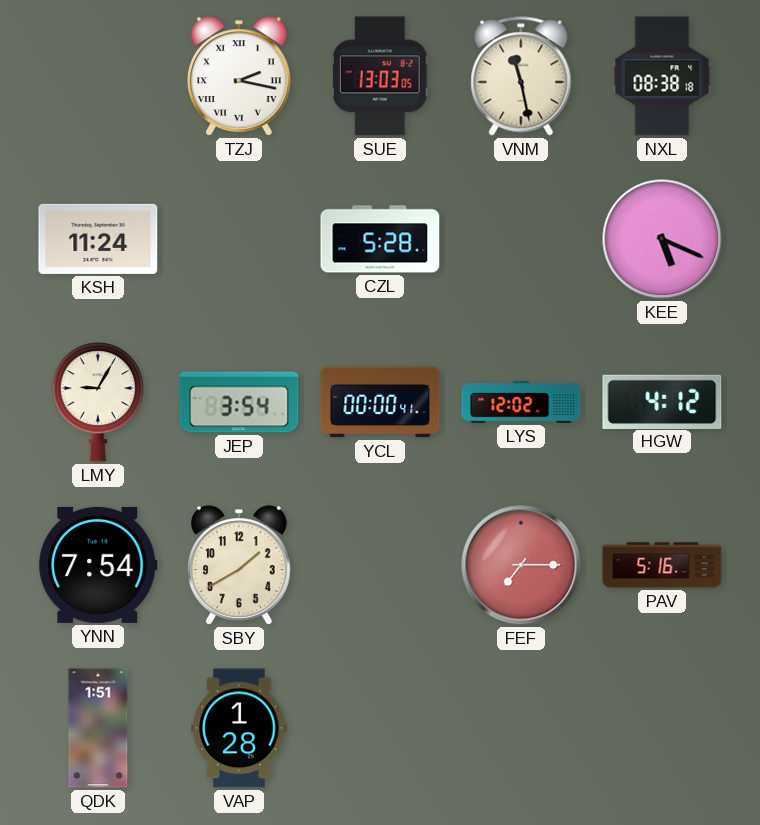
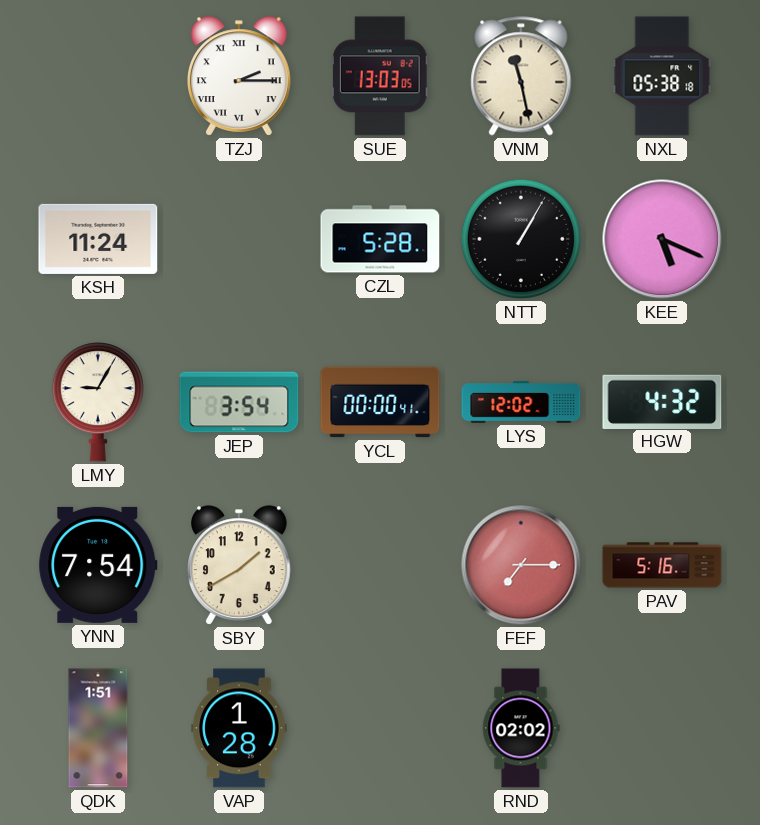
TZJ: 2:17 -> 2:15 (240, 76)
NXL: 08:38 -> 05:38 (662, 76)
NTT: none -> 1:05 (521, 239)
HGW: 4:12 -> 4:32 (662, 401)
RND: none -> 02:02 (521, 728)
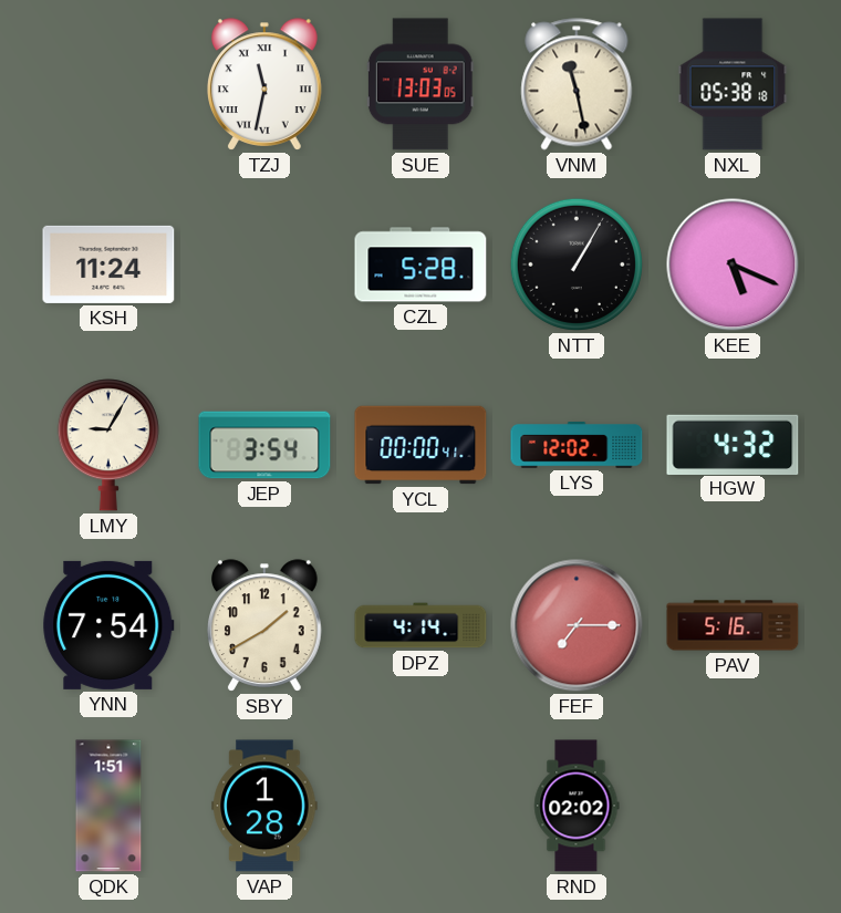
TZJ: 2:15 -> 11:32 (266, 84)
DPZ: none -> 4:14 (420, 625)
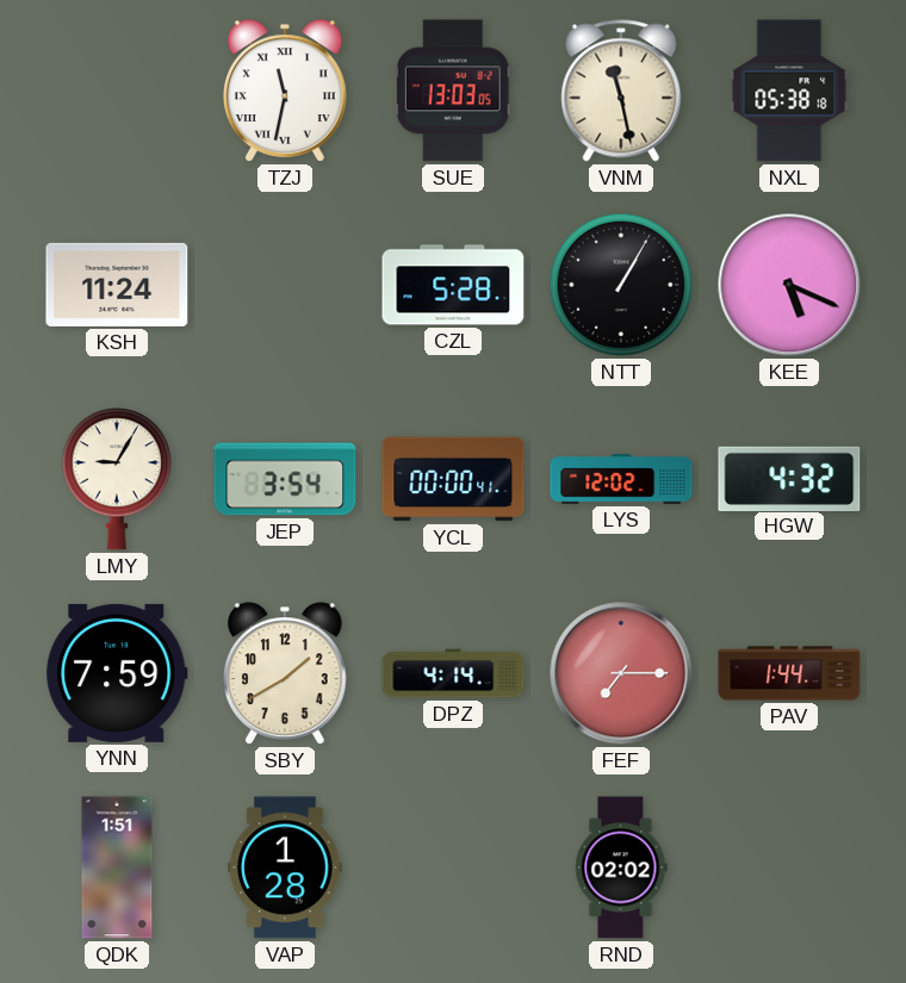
YNN: 7:54 -> 7:59 (117, 673)
PAV: 5:16 -> 1:44 (789, 673)
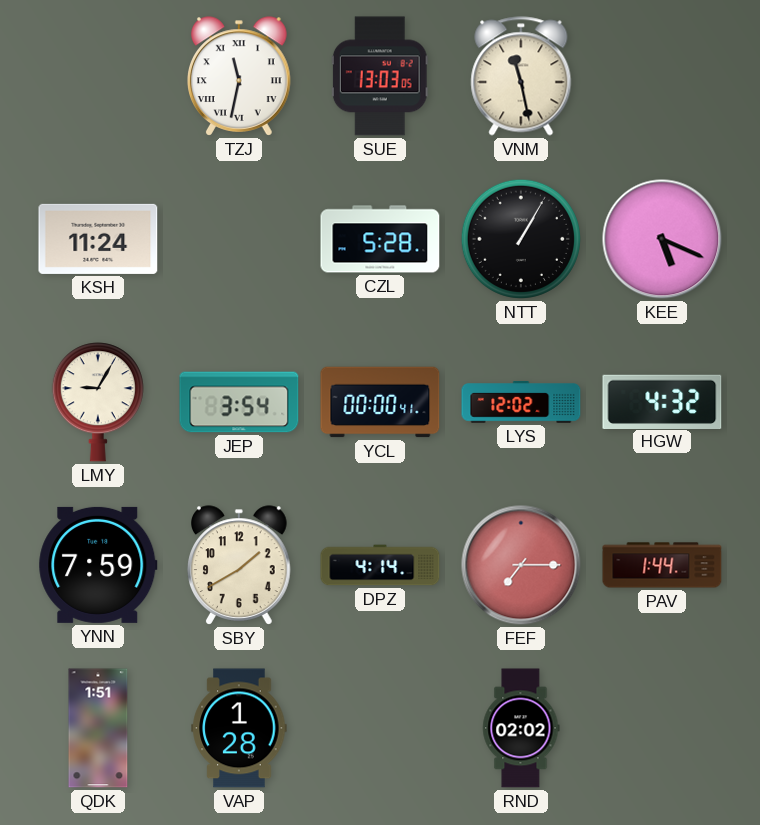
NXL: 05:38 -> none (789, 91)
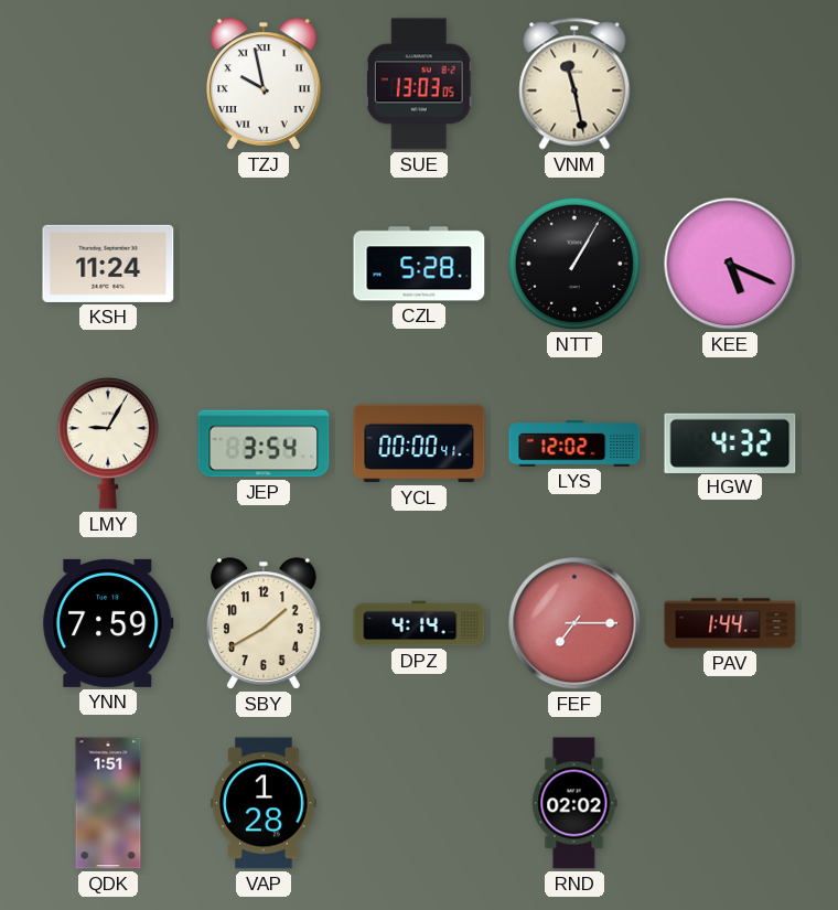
TZJ: 11:32 -> 9:58 (265, 84)
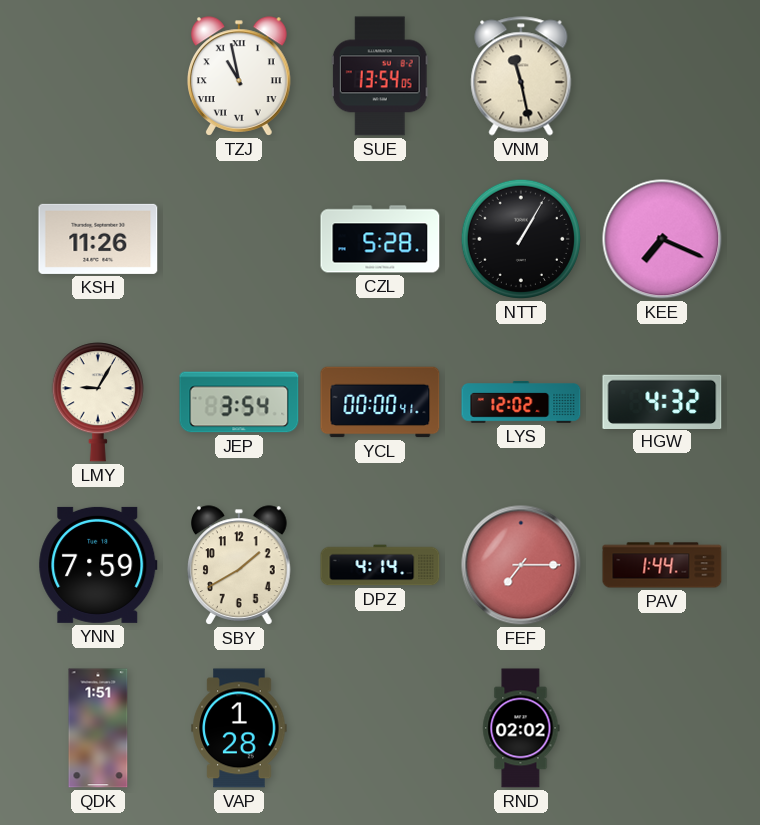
TZJ: 9:58 -> 10:58 (240, 76)
SUE: 13:03 -> 13:54 (380, 76)
KSH: 11:24 -> 11:26 (98, 239)
KEE: 5:19 -> 7:19 (662, 239)
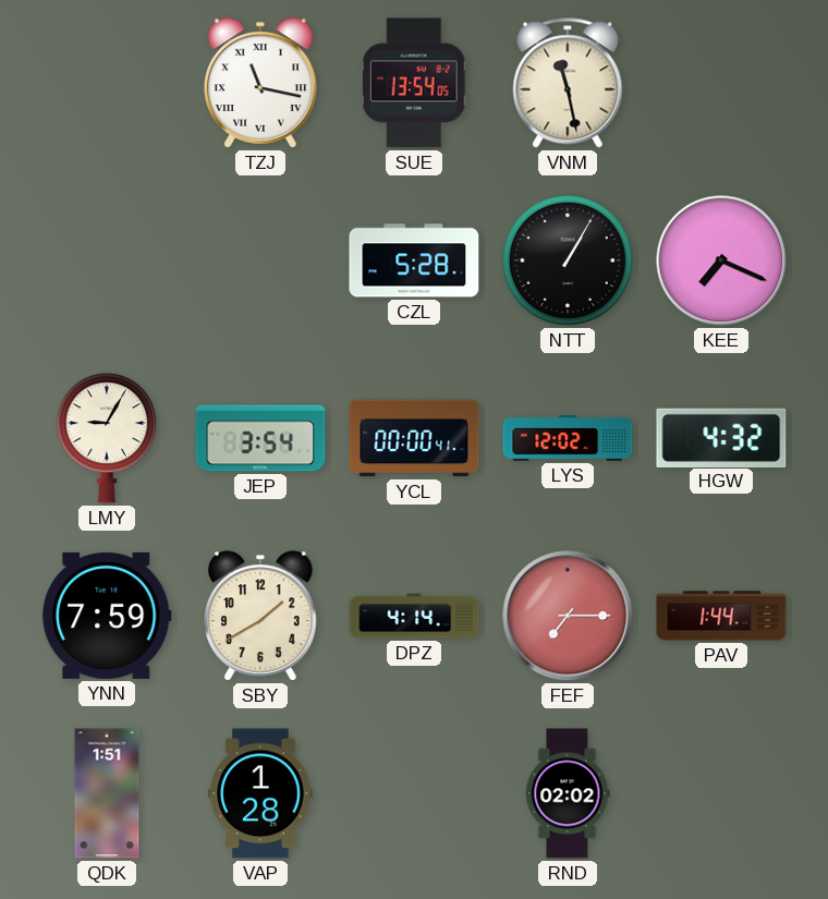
TZJ: 10:58 -> 11:17 (261, 83)
KSH: 11:26 -> none (98, 239)
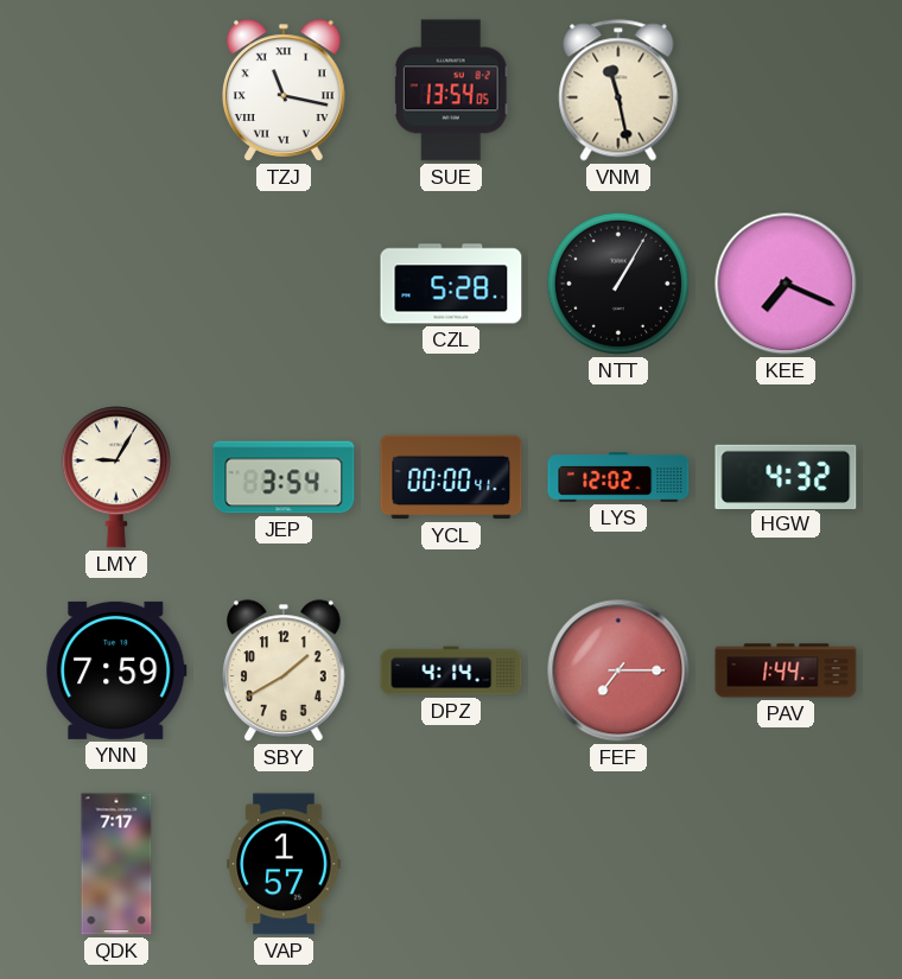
QDK: 1:51 -> 7:17 (116, 864)
VAP: 1:28 -> 1:57 (284, 864)
RND: 02:02 -> none (568, 793)
